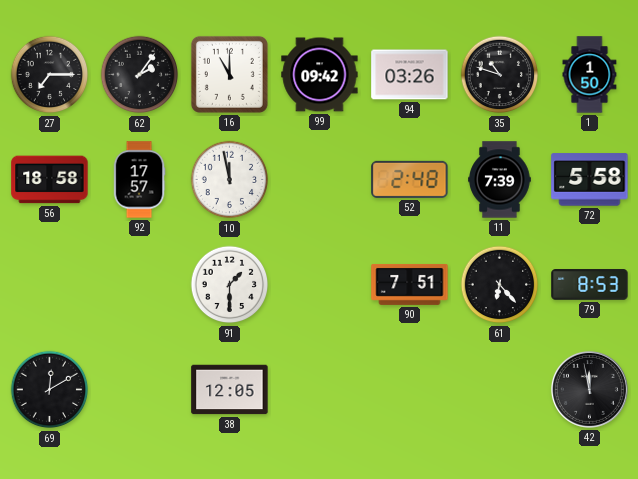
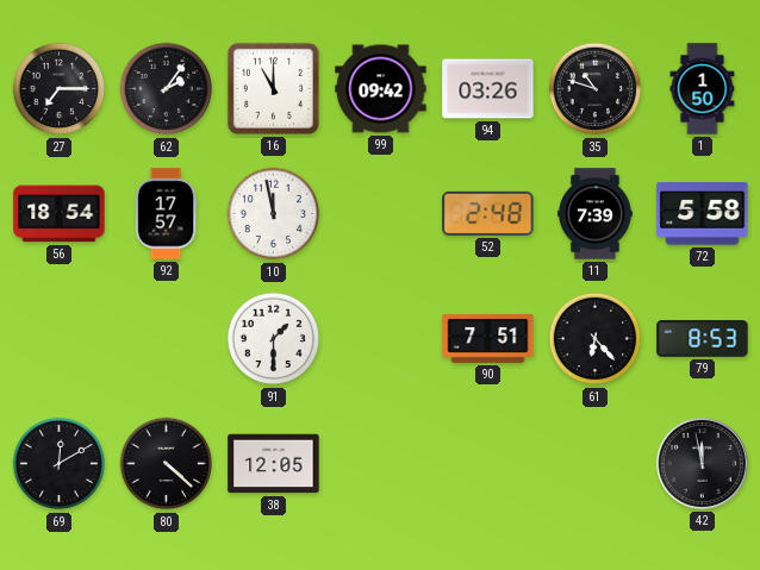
56: 18:58 -> 18:54 (60, 214)
80: none -> 4:22 (167, 464)
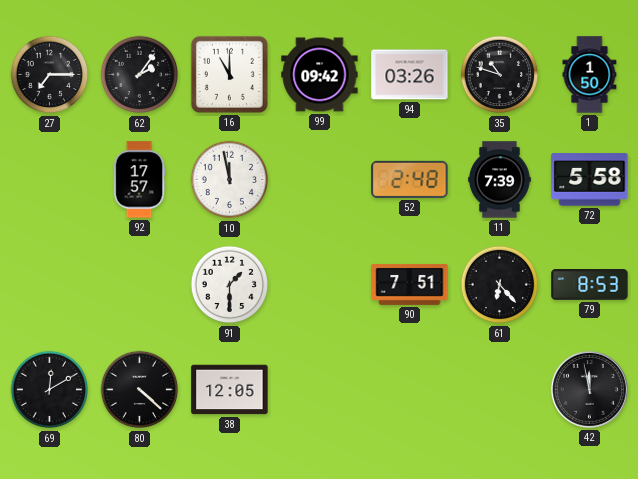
56: 18:54 -> none (60, 214)
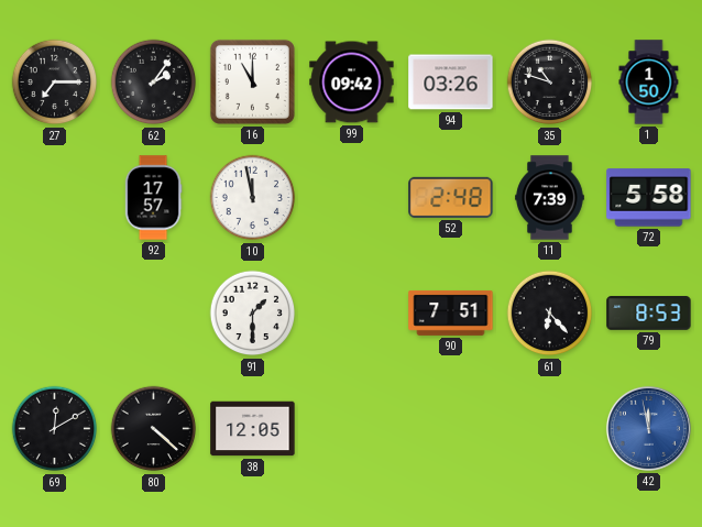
42 dial: black -> blue (648, 428)
